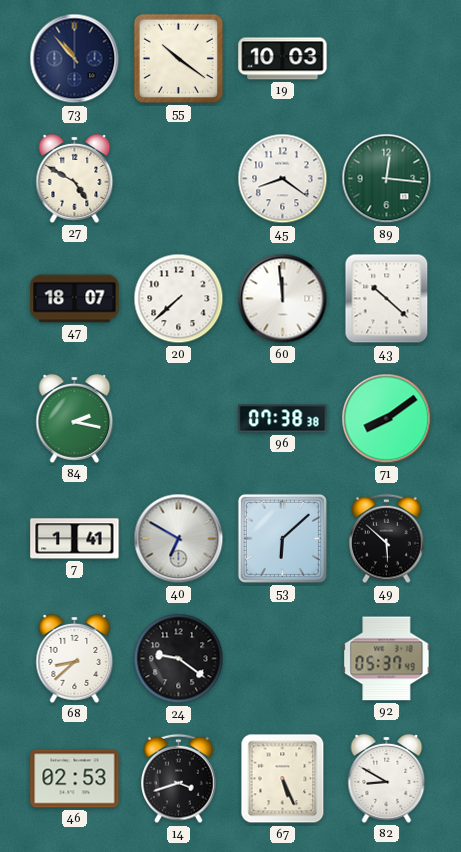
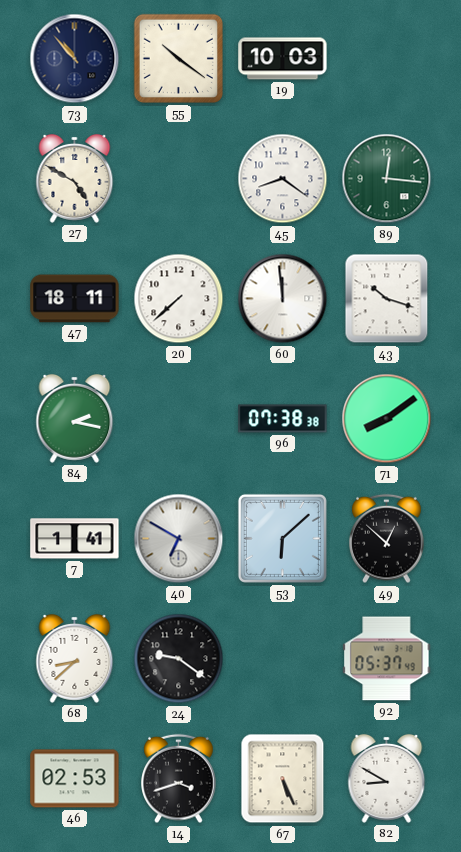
47: 18:07 -> 18:11 (75, 299)
43: 10:22 -> 10:18 (387, 299)
49: 5:52 -> 12:52 (387, 539)
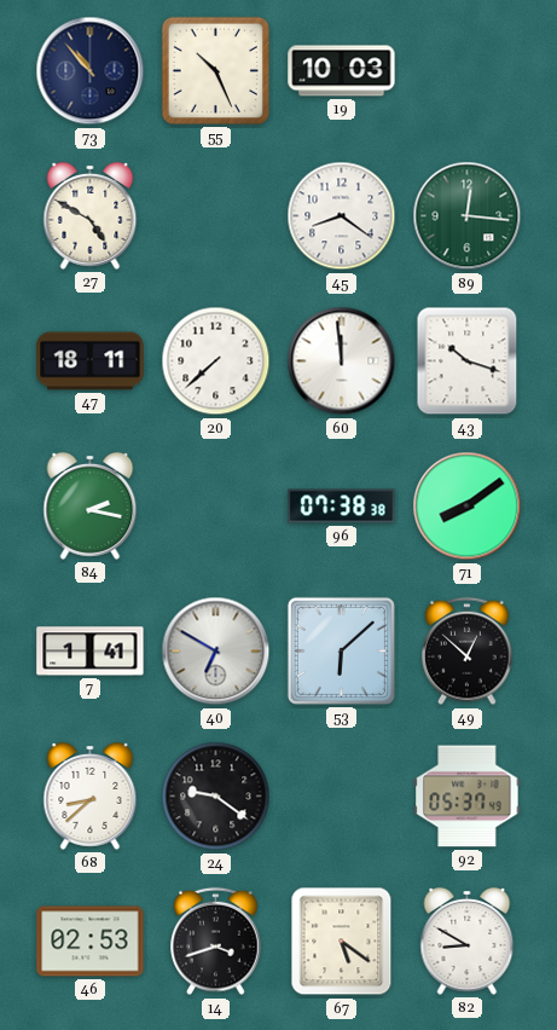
55: 10:21 -> 10:26 (215, 70)
67: 5:26 -> 5:21 (342, 942)
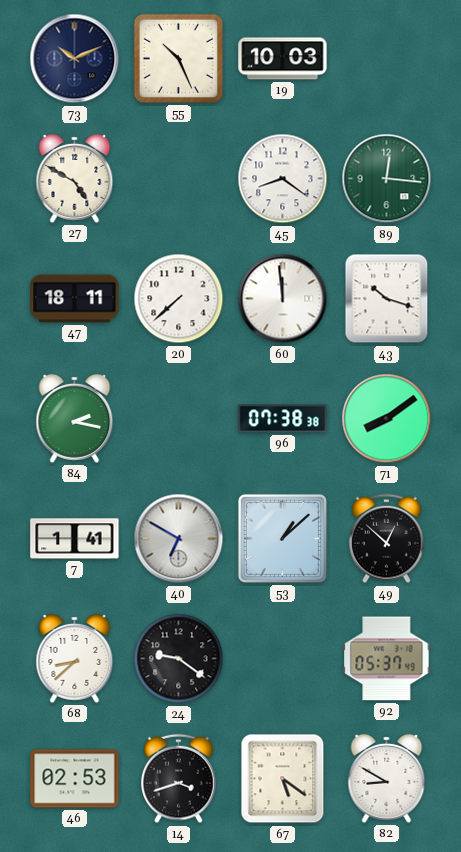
73: 10:53 -> 10:11 (75, 59)
53: 6:08 -> 1:08 (282, 538)
